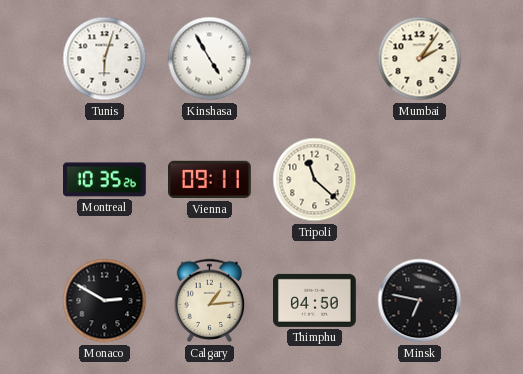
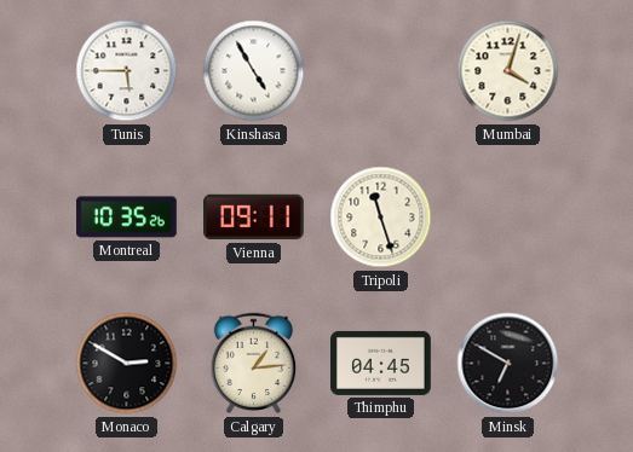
Tunis: 6:03 -> 5:45 (127, 71)
Mumbai: 2:06 -> 4:03 (508, 71)
Tripoli: 11:22 -> 11:27 (381, 218)
Thimphu: 04:50 -> 04:45 (381, 363)
Minsk: 6:47 -> 6:50 (508, 364)
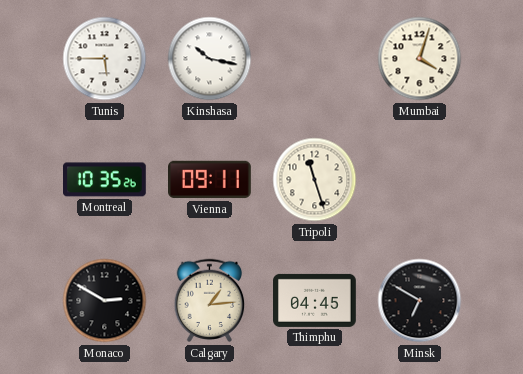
Kinshasa: 4:55 -> 10:17 (210, 59)
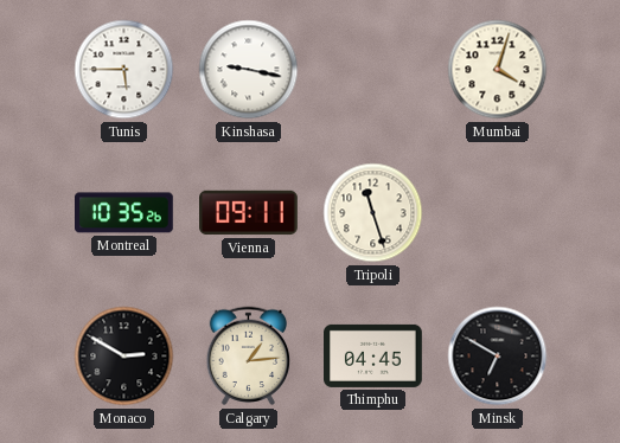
Kinshasa: 10:17 -> 9:17 (249, 70)
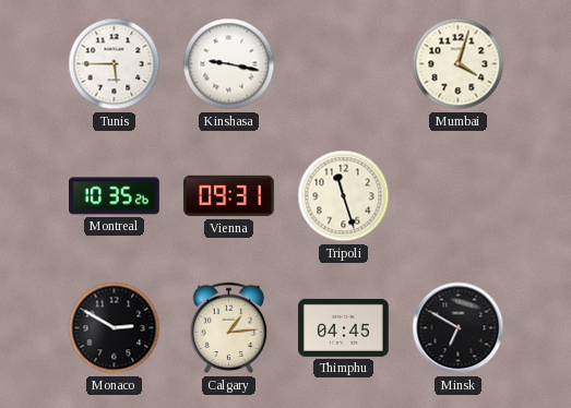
Vienna: 09:11 -> 09:31 (229, 196)
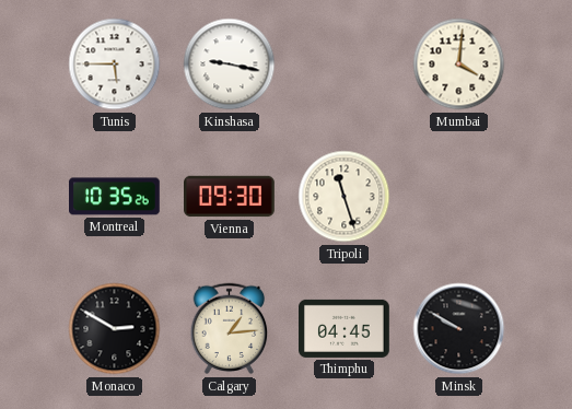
Mumbai: 4:03 -> 4:01 (459, 65)
Vienna: 09:31 -> 09:30 (230, 197)
Minsk: 6:50 -> 9:50 (459, 329)
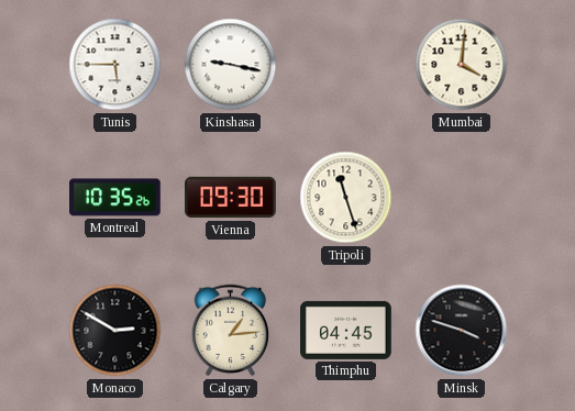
Minsk: 9:50 -> 3:48 (462, 331)
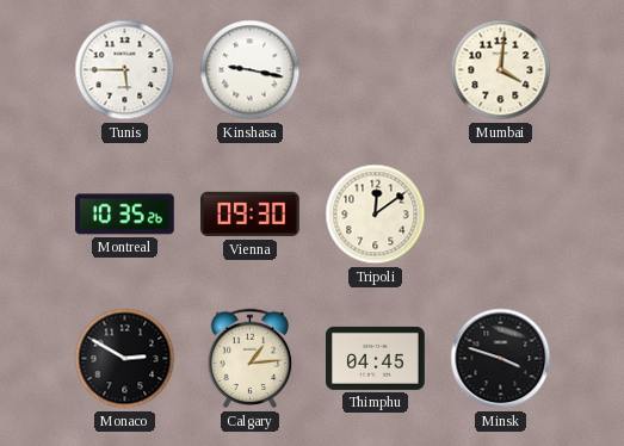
Tripoli: 11:27 -> 12:09 (376, 215)
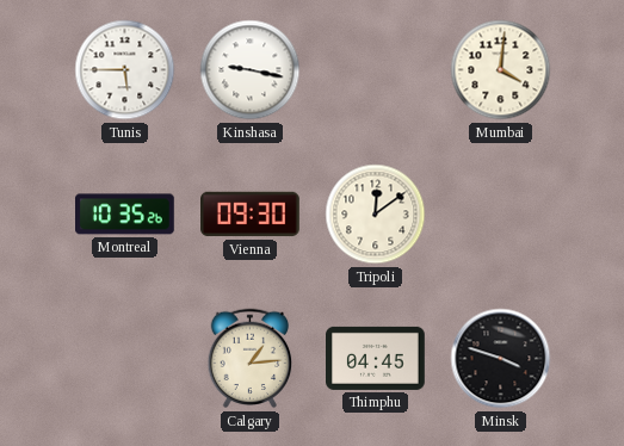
Monaco: 2:50 -> none (125, 359)
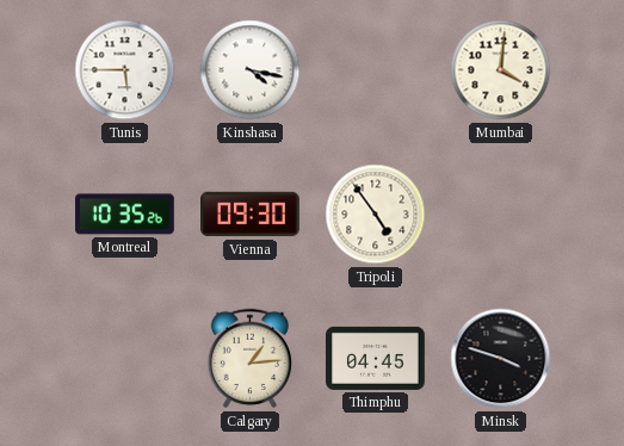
Kinshasa: 9:17 -> 4:17 (251, 70)
Tripoli: 12:09 -> 4:54 (376, 215)
